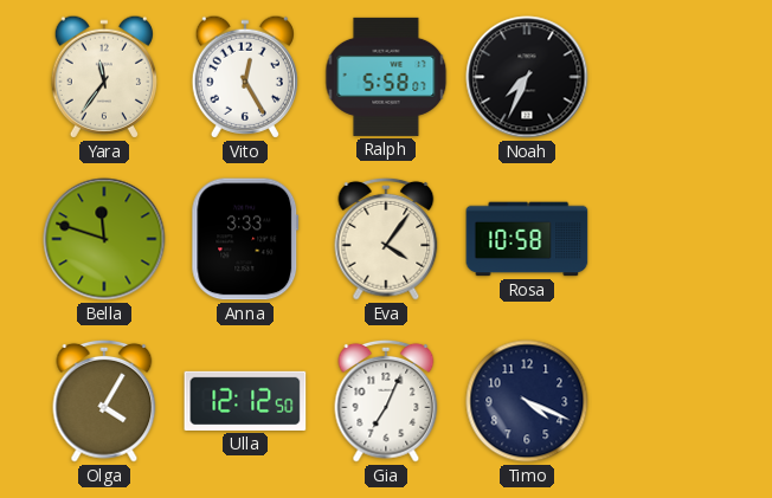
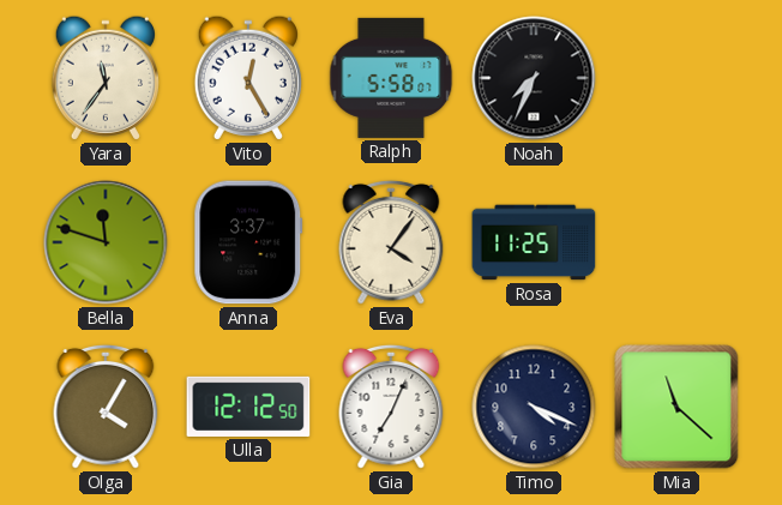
Anna: 3:33 -> 3:37 (248, 242)
Rosa: 10:58 -> 11:25 (534, 242)
Mia: none -> 11:22 (676, 407)
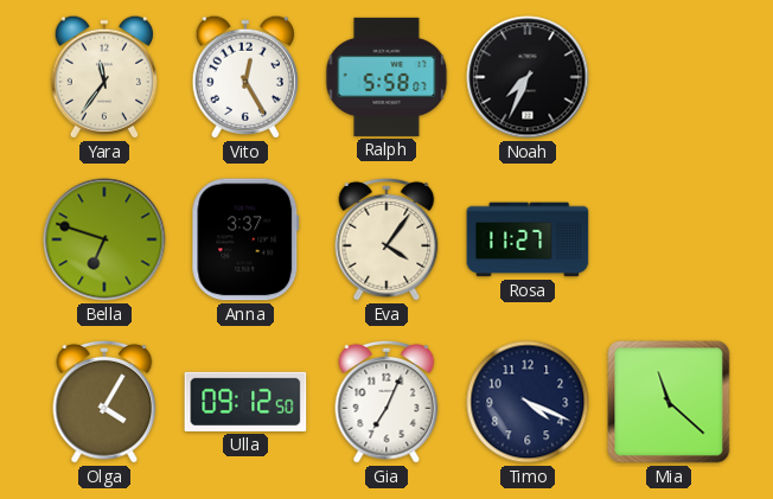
Bella: 11:48 -> 6:48 (104, 239)
Rosa: 11:25 -> 11:27 (528, 239)
Ulla: 12:12 -> 09:12 (245, 402)
